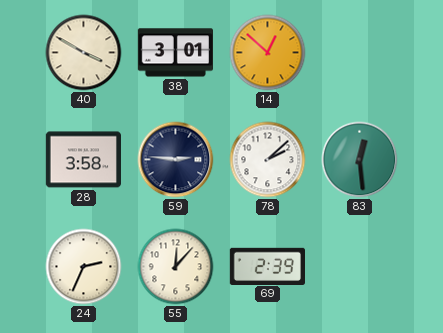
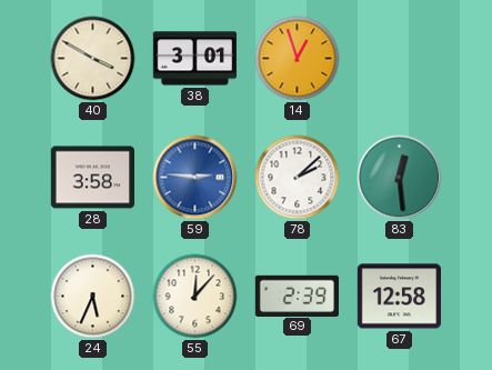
14: 12:52 -> 12:57 (298, 59)
59 dial: navy -> blue (195, 178)
24: 2:34 -> 5:34 (93, 297)
67: none -> 12:58 (399, 297)
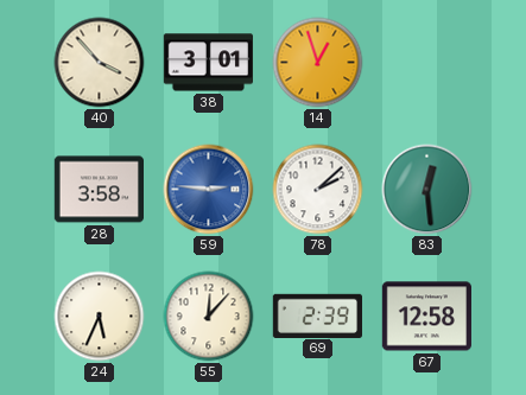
40: 3:50 -> 3:53 (100, 63)
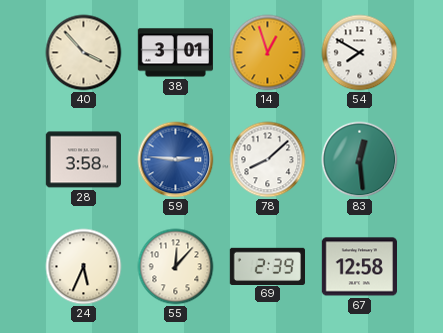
54: none -> 7:50 (360, 53)
78: 2:08 -> 8:08 (268, 160)
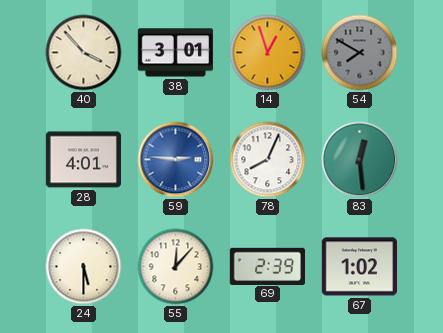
54 dial: white -> grey (360, 53)
28: 3:58 -> 4:01 (83, 160)
78: 8:08 -> 8:04 (268, 160)
24: 5:34 -> 5:30 (84, 267)
67: 12:58 -> 1:02 (359, 267)
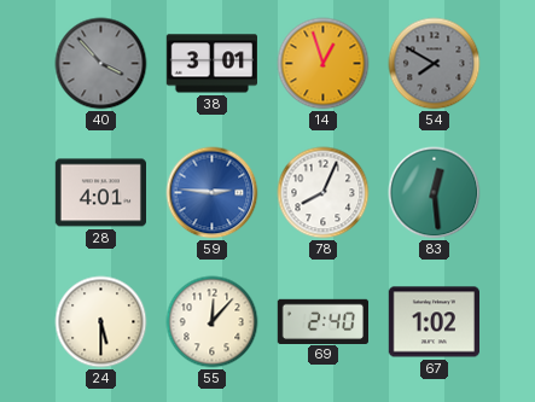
40 dial: cream -> grey (101, 64)
69: 2:39 -> 2:40 (322, 321)
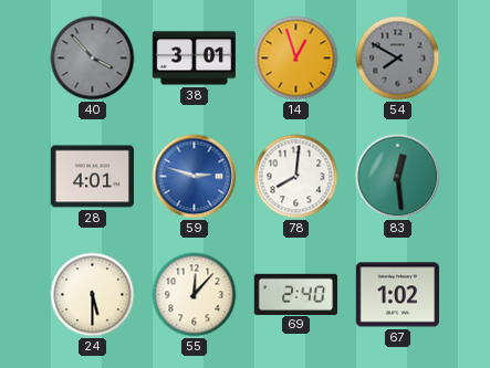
59: 2:46 -> 2:48 (195, 177)
78: 8:04 -> 8:01 (296, 177)
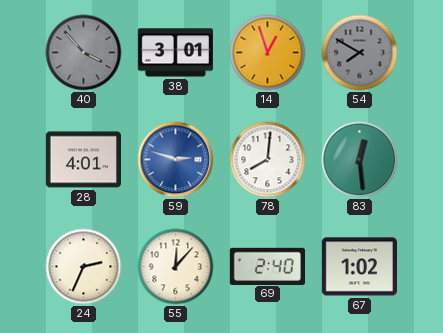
24: 5:30 -> 2:34 (84, 267)
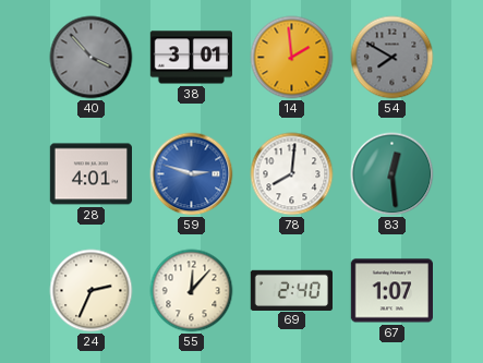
14: 12:57 -> 1:59 (292, 58)
67: 1:02 -> 1:07 (391, 291)
